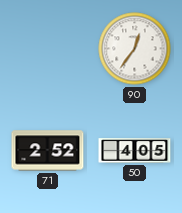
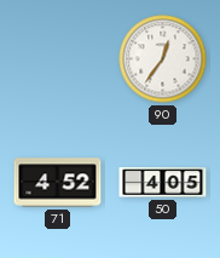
71: 2:52 -> 4:52 (58, 183)
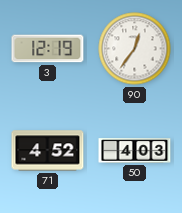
3: none -> 12:19 (48, 49)
50: 4:05 -> 4:03 (135, 151)
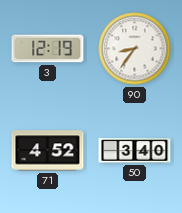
90: 12:36 -> 8:36 (135, 49)
50: 4:03 -> 3:40 (135, 151)
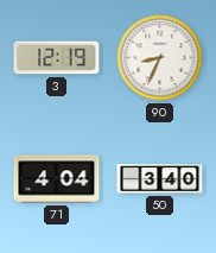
90: 8:36 -> 8:34 (160, 58)
71: 4:52 -> 4:04 (57, 179)
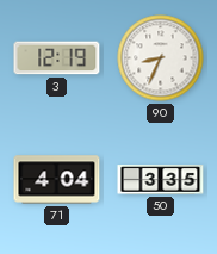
50: 3:40 -> 3:35 (161, 180)
